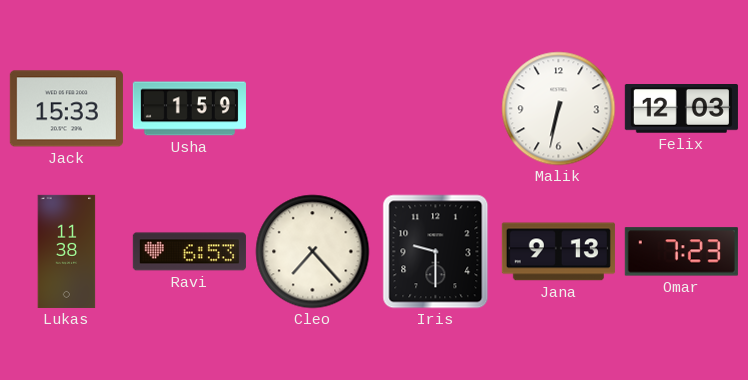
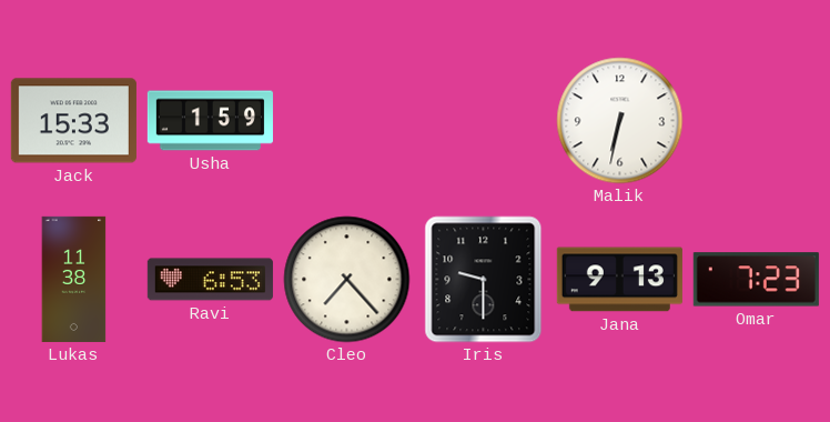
Felix: 12:03 -> none (681, 109)
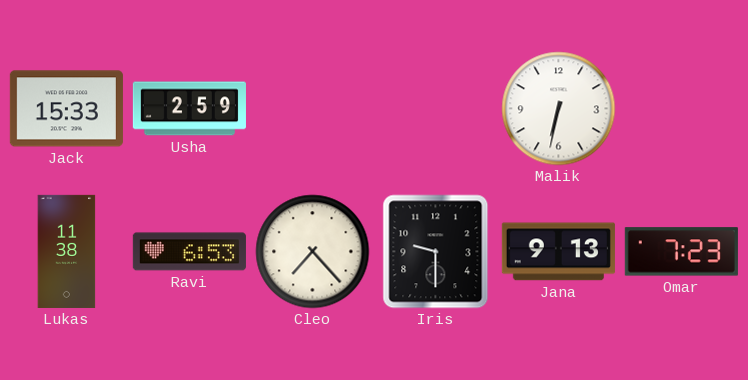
Usha: 1:59 -> 2:59 (189, 109)
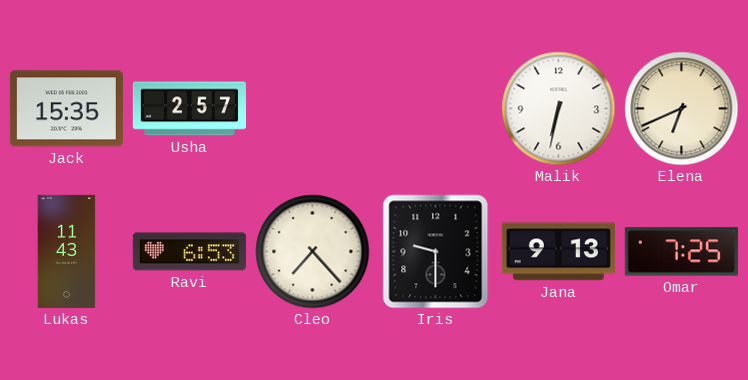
Jack: 15:33 -> 15:35 (66, 109)
Usha: 2:59 -> 2:57 (189, 109)
Elena: none -> 6:41 (682, 109)
Lukas: 11:38 -> 11:43 (67, 251)
Omar: 7:23 -> 7:25 (681, 252)
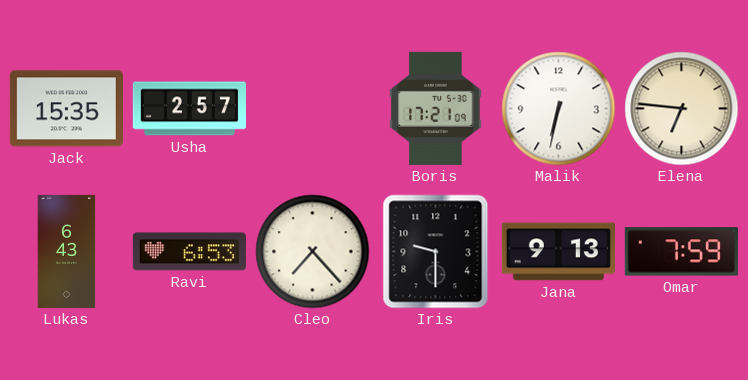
Boris: none -> 17:21 (436, 108)
Elena: 6:41 -> 6:46 (682, 109)
Lukas: 11:43 -> 6:43 (67, 251)
Omar: 7:25 -> 7:59 (681, 252)
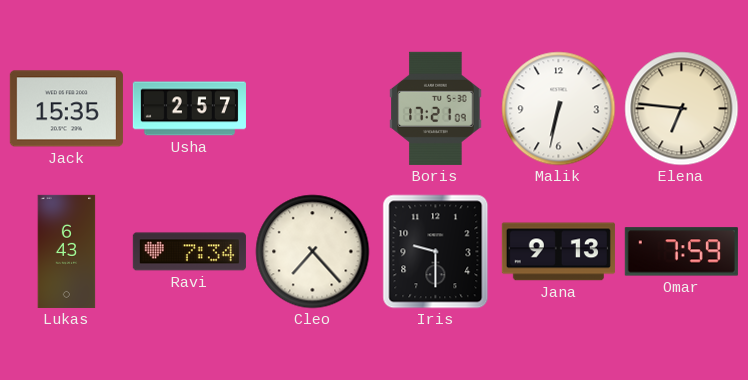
Ravi: 6:53 -> 7:34 (189, 252)
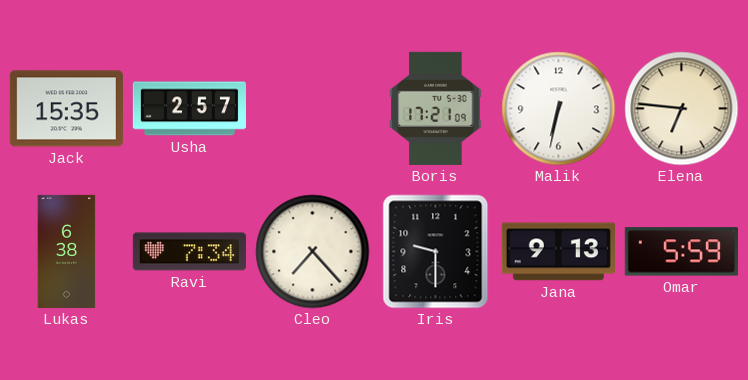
Lukas: 6:43 -> 6:38 (67, 251)
Omar: 7:59 -> 5:59 (681, 252)
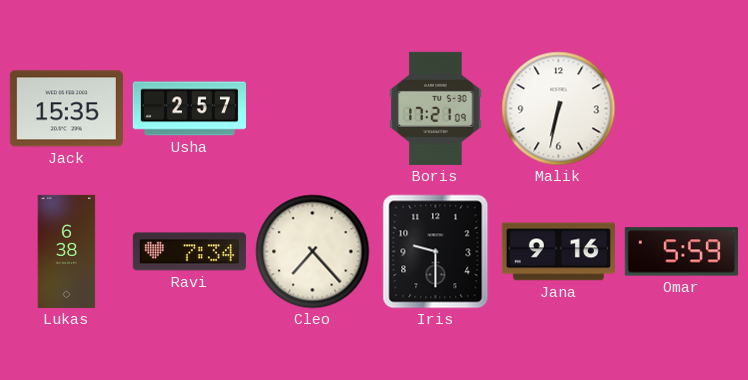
Elena: 6:46 -> none (682, 109)
Jana: 9:13 -> 9:16 (558, 252)
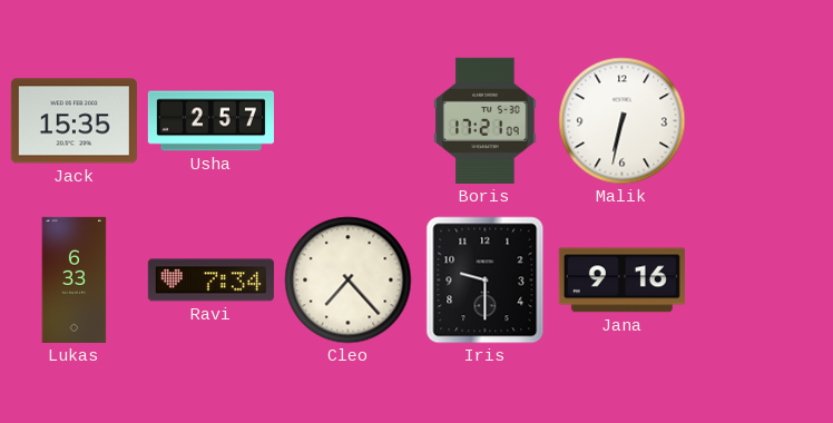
Lukas: 6:38 -> 6:33 (75, 279)
Omar: 5:59 -> none (681, 252)
